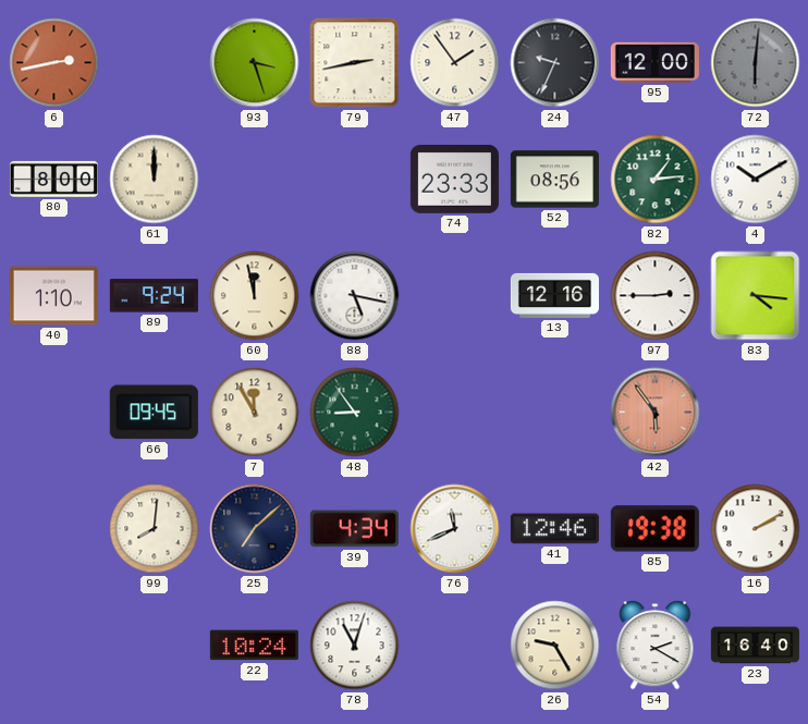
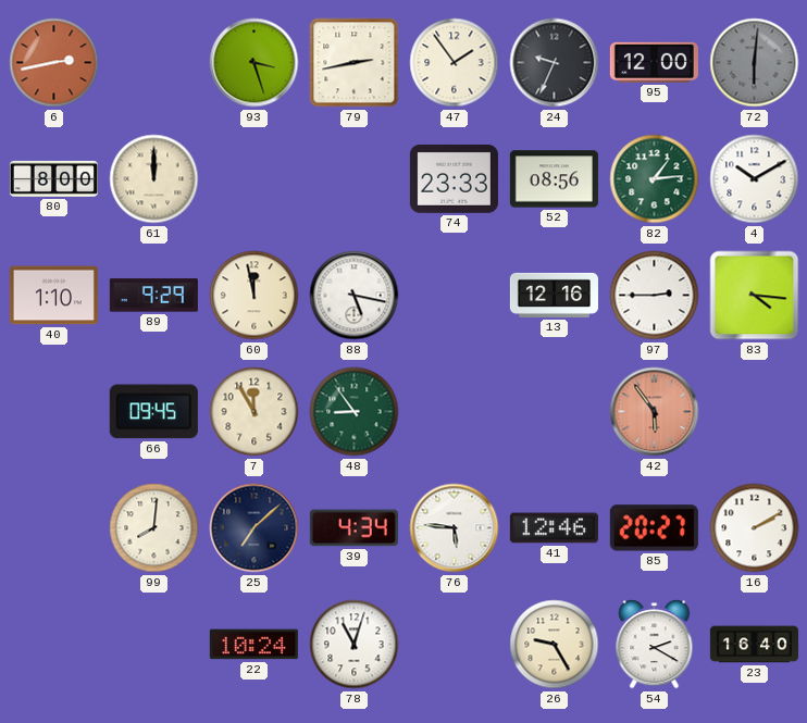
89: 9:24 -> 9:29 (153, 296)
76: 11:41 -> 5:46 (455, 528)
85: 19:38 -> 20:27 (654, 528)
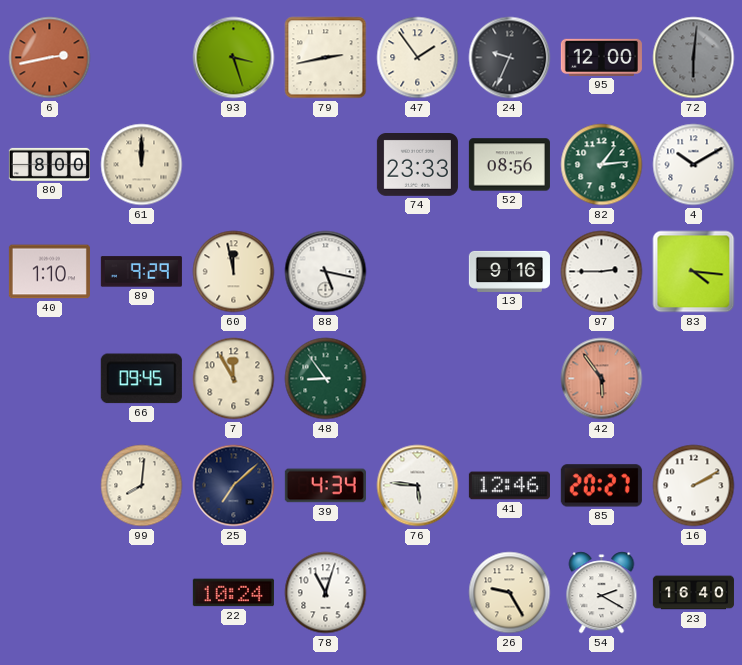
13: 12:16 -> 9:16 (509, 271)
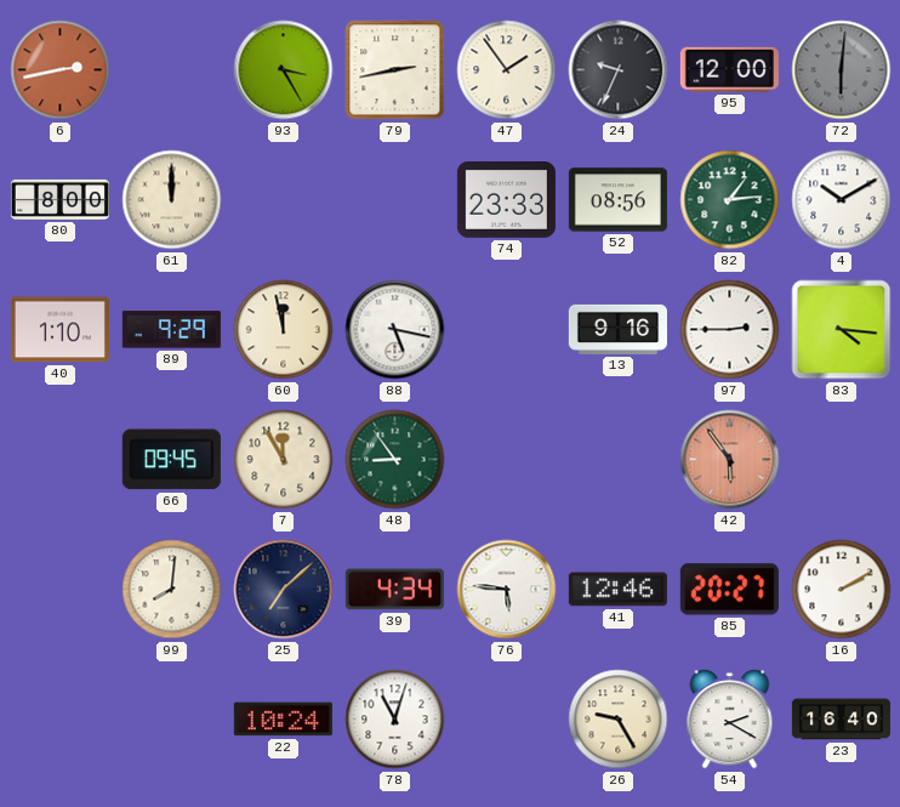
93: 3:27 -> 3:25 (284, 70)
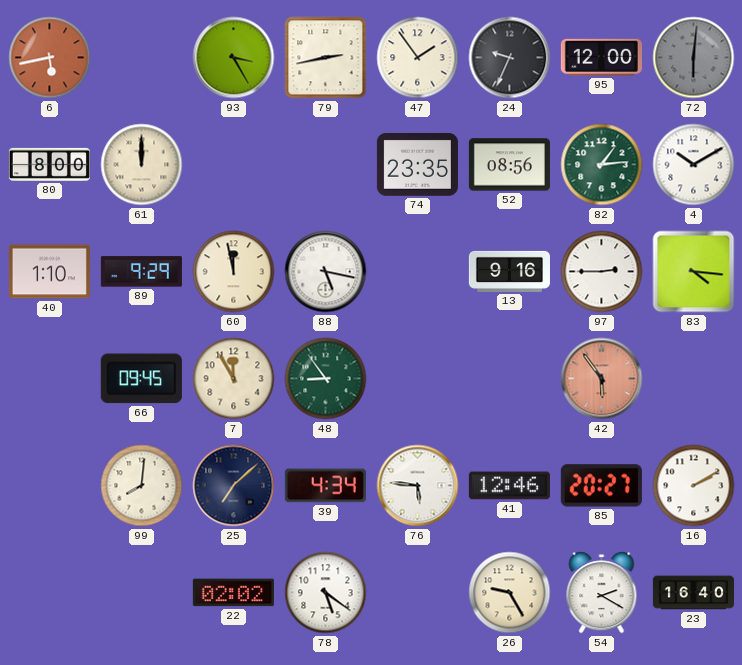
6: 2:43 -> 5:43 (50, 58)
74: 23:33 -> 23:35 (417, 165)
22: 10:24 -> 02:02 (233, 593)
78: 11:03 -> 5:21 (326, 593)
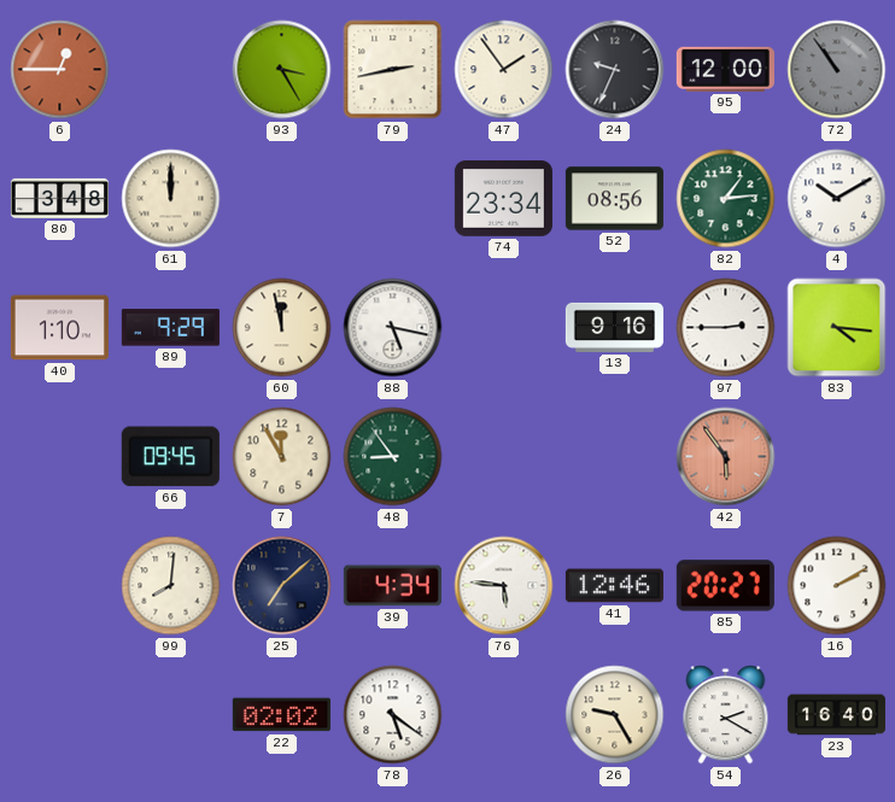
6: 5:43 -> 12:45 (60, 70)
72: 6:01 -> 10:54 (837, 70)
80: 8:00 -> 3:48 (59, 198)
74: 23:35 -> 23:34 (503, 199)
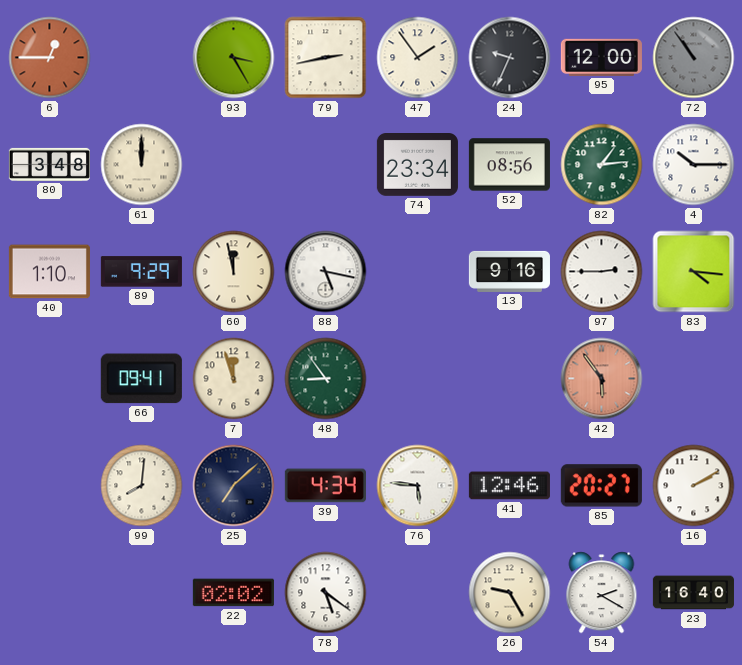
4: 10:10 -> 10:15 (694, 165)
66: 09:45 -> 09:41 (141, 379)
7: 11:55 -> 11:57 (234, 379)
